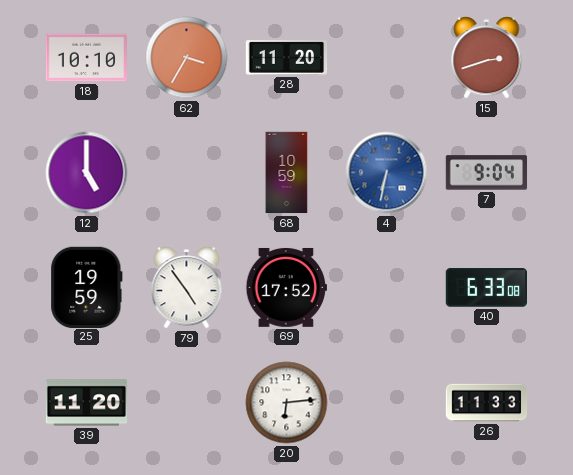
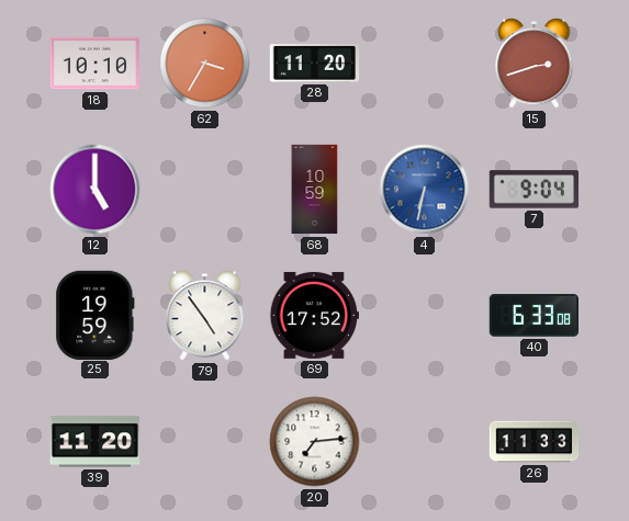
20: 6:14 -> 7:14 (315, 442)
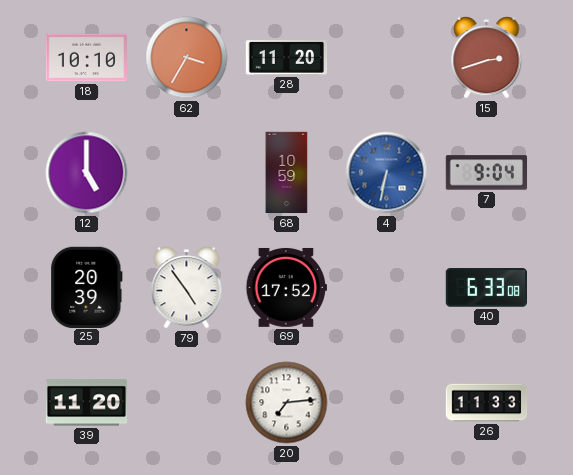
25: 19:59 -> 20:39 (87, 287)
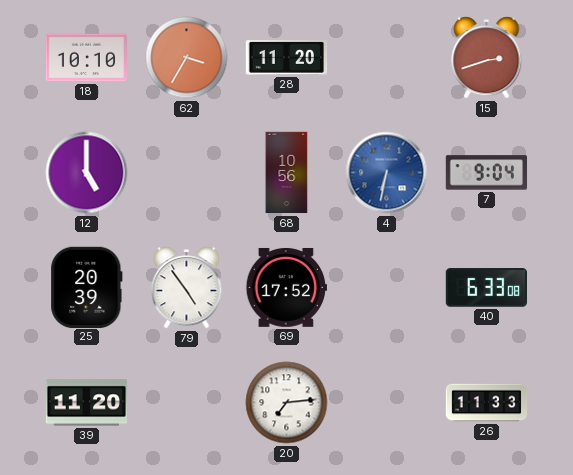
68: 10:59 -> 10:56 (287, 173)
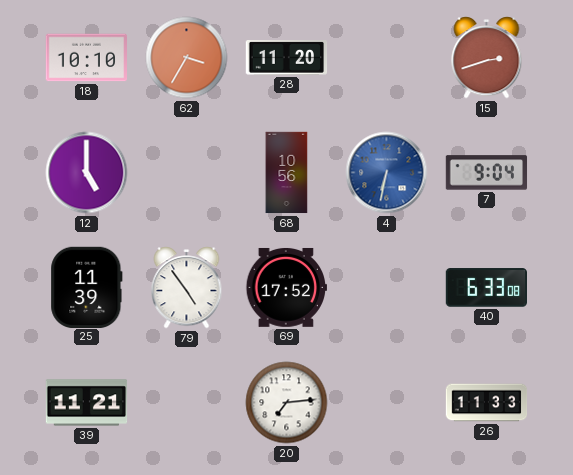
25: 20:39 -> 11:39 (87, 287)
39: 11:20 -> 11:21 (87, 403)
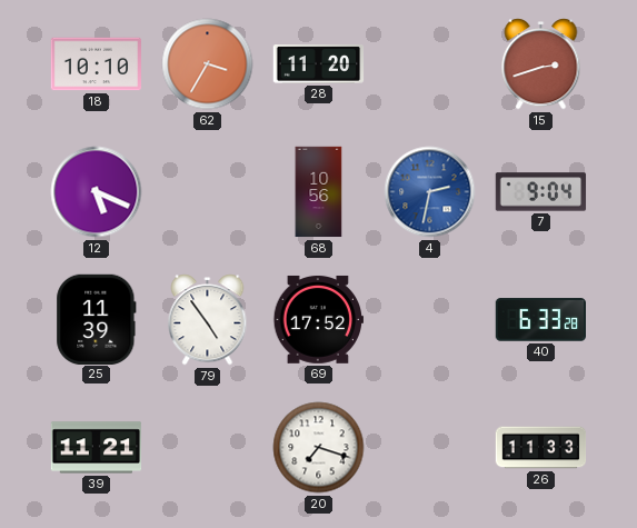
12: 5:00 -> 5:19 (97, 192)
4: 6:32 -> 2:32 (430, 192)
40: 6:33:08 -> 6:33:28 (540, 320)
20: 7:14 -> 7:18 (319, 448)
